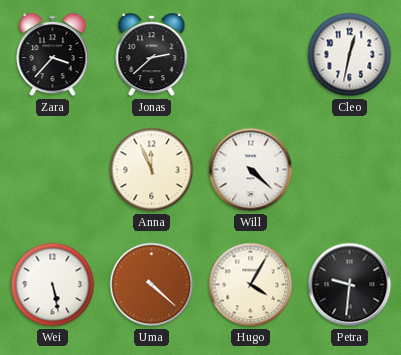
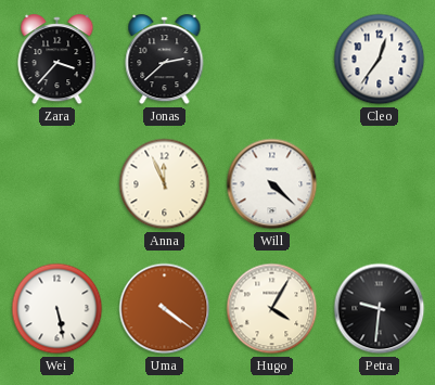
Cleo: 12:32 -> 12:36 (380, 60)
Uma: 4:22 -> 4:21 (165, 309)
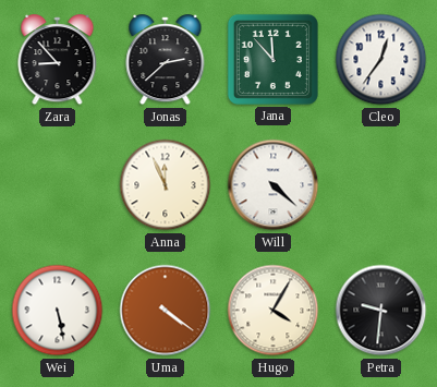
Zara: 3:37 -> 8:53 (58, 60)
Jana: none -> 11:53 (272, 59)
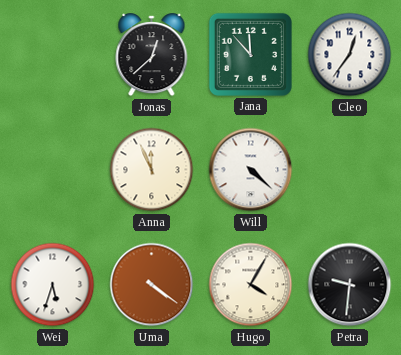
Zara: 8:53 -> none (58, 60)
Jonas: 2:38 -> 12:38 (152, 55)
Wei: 5:28 -> 5:33 (53, 285)
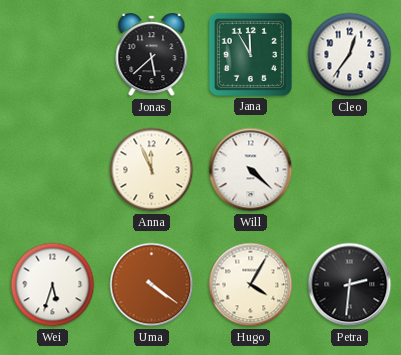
Jonas: 12:38 -> 5:38 (152, 55)
Jana: 11:53 -> 11:55 (250, 54)
Petra: 9:31 -> 2:31 (350, 285)
